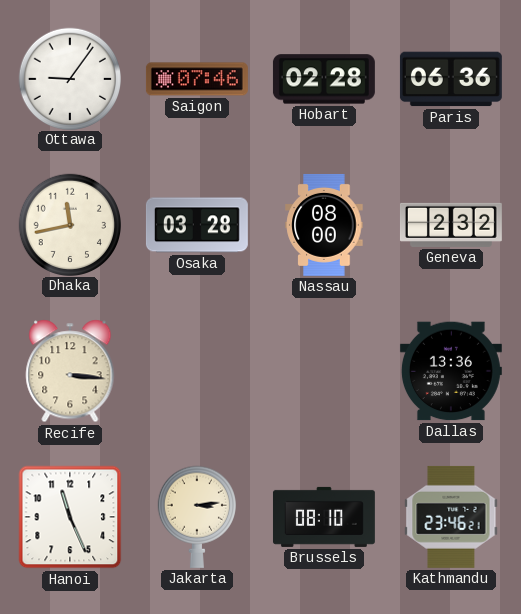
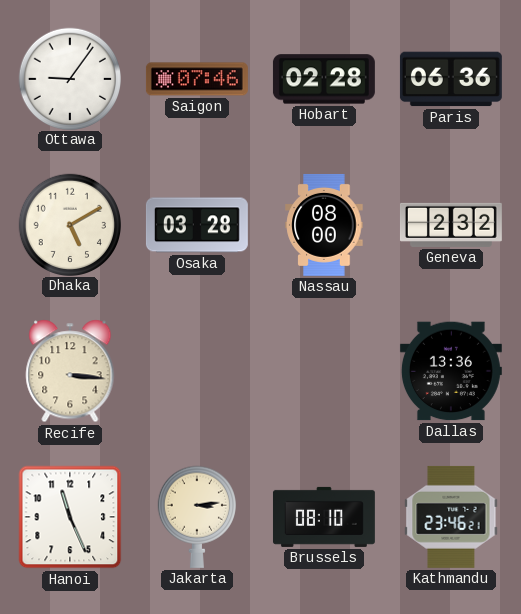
Dhaka: 11:43 -> 5:10 (69, 224)
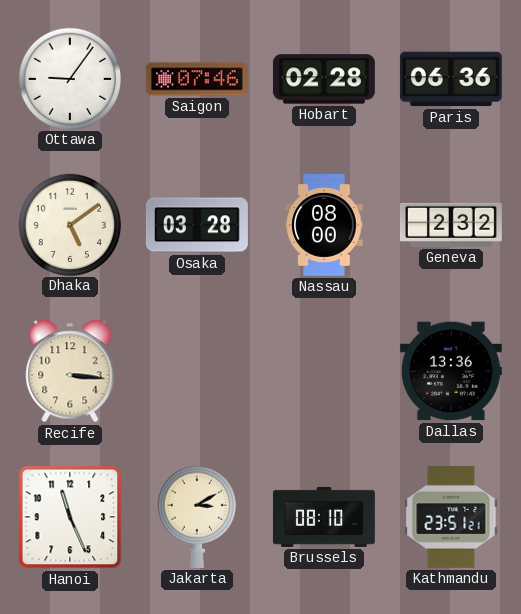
Dhaka: 5:10 -> 5:09 (69, 224)
Jakarta: 3:14 -> 3:10 (197, 517)
Kathmandu: 23:46 -> 23:51 (451, 517)
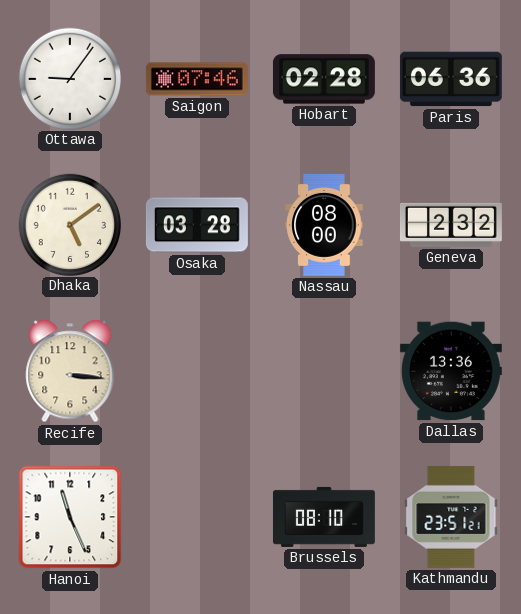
Jakarta: 3:10 -> none (197, 517)
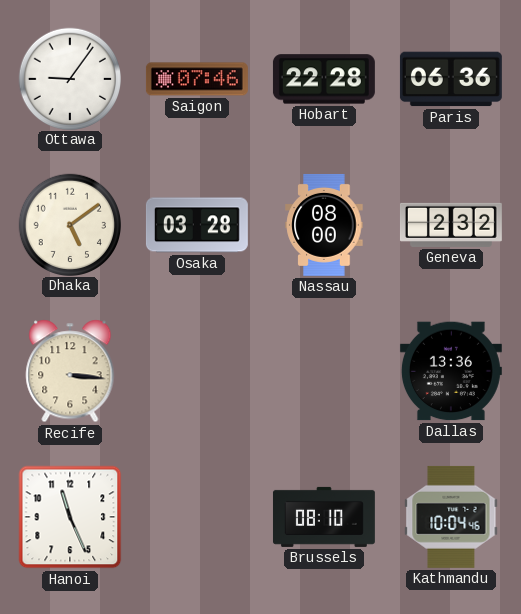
Hobart: 02:28 -> 22:28 (324, 79)
Kathmandu: 23:51 -> 10:04 (451, 517)
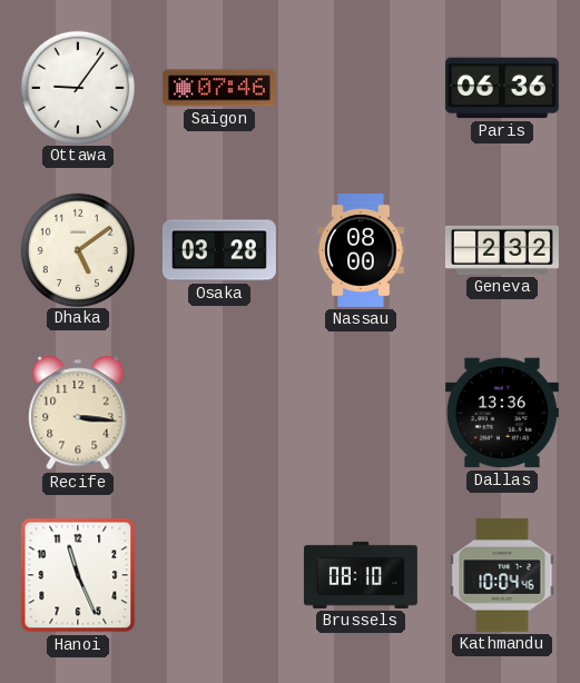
Hobart: 22:28 -> none (324, 79)
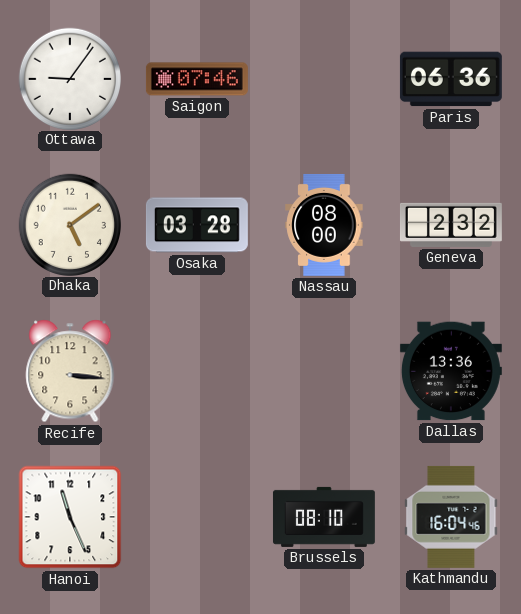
Kathmandu: 10:04 -> 16:04 (451, 517)
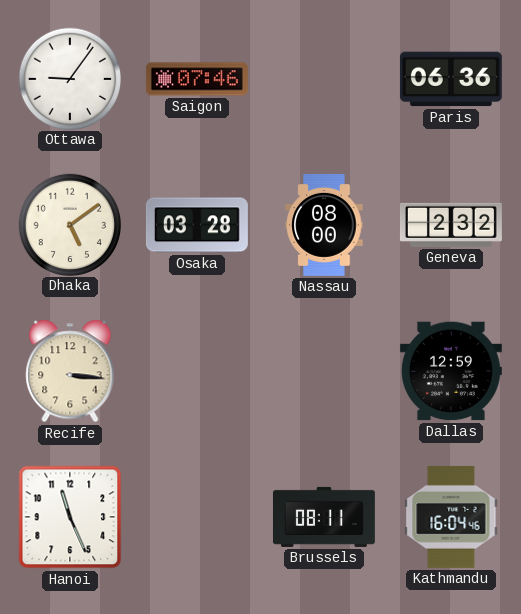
Dallas: 13:36 -> 12:59 (451, 371)
Brussels: 08:10 -> 08:11 (324, 517)
